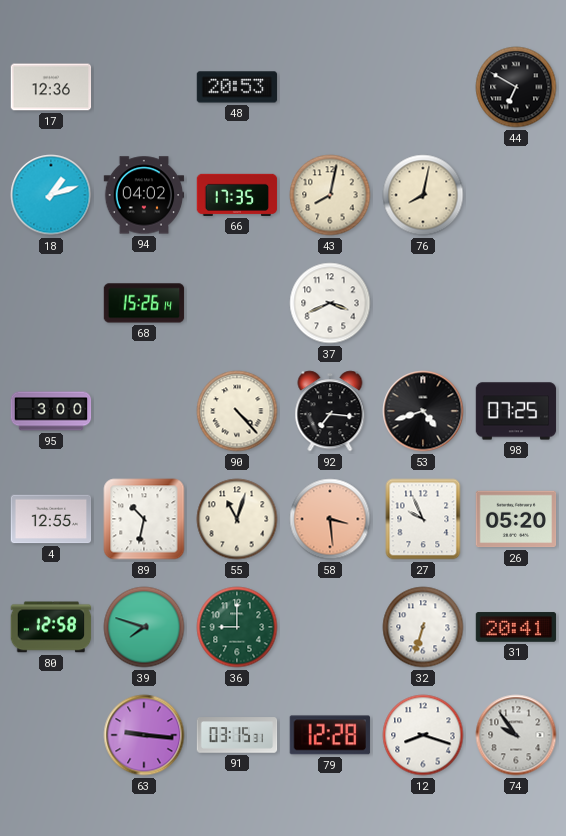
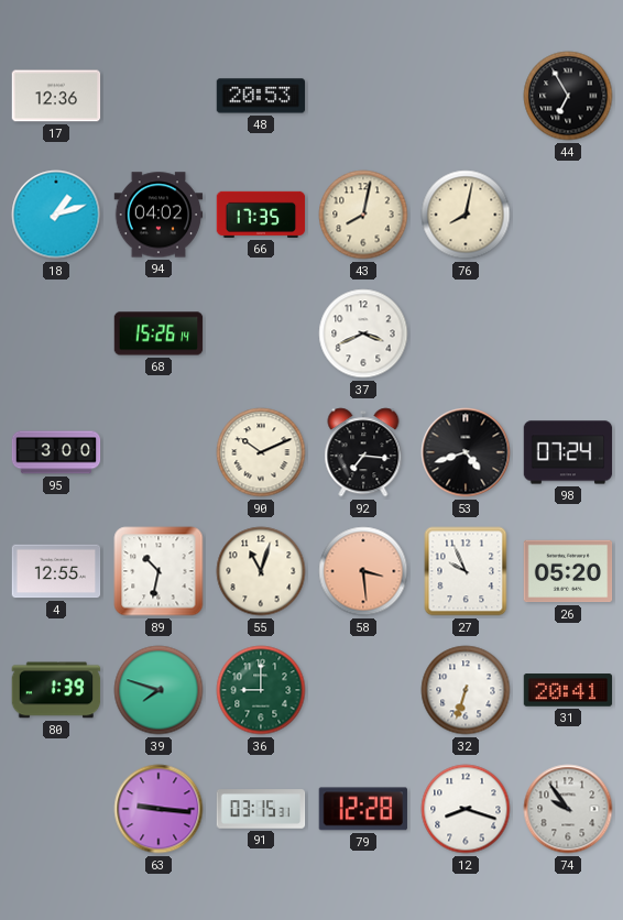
44: 6:50 -> 6:55 (568, 96)
90: 4:23 -> 10:11 (261, 452)
98: 07:25 -> 07:24 (568, 452)
80: 12:58 -> 1:39 (56, 690)
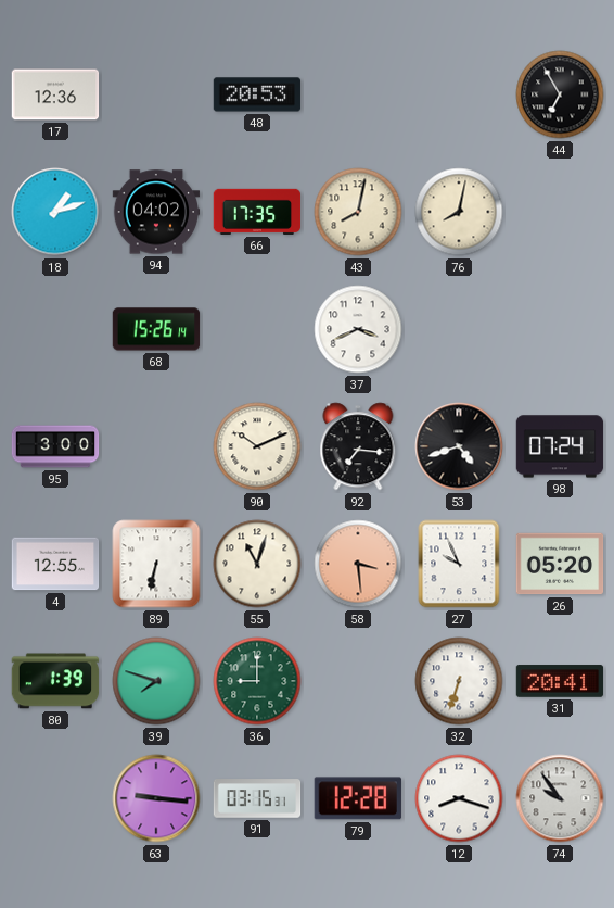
89: 10:32 -> 6:32 (156, 564)
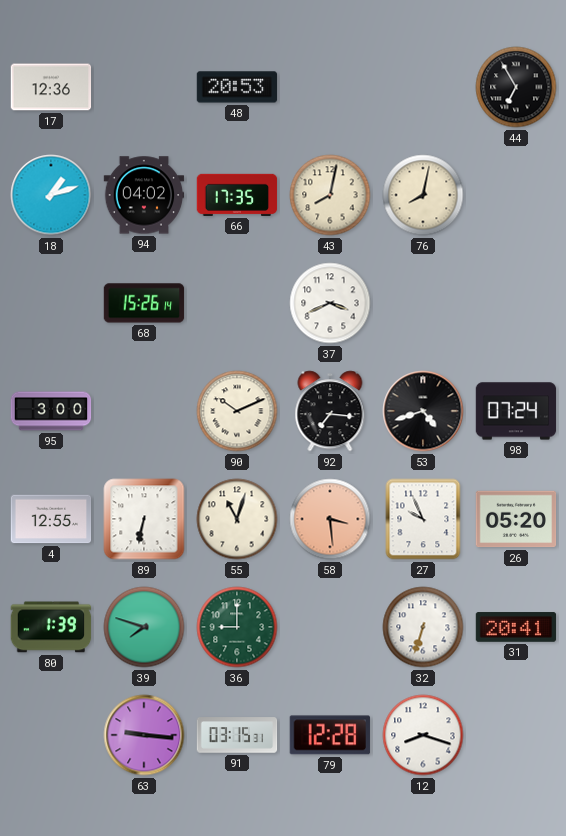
74: 9:54 -> none (560, 798)
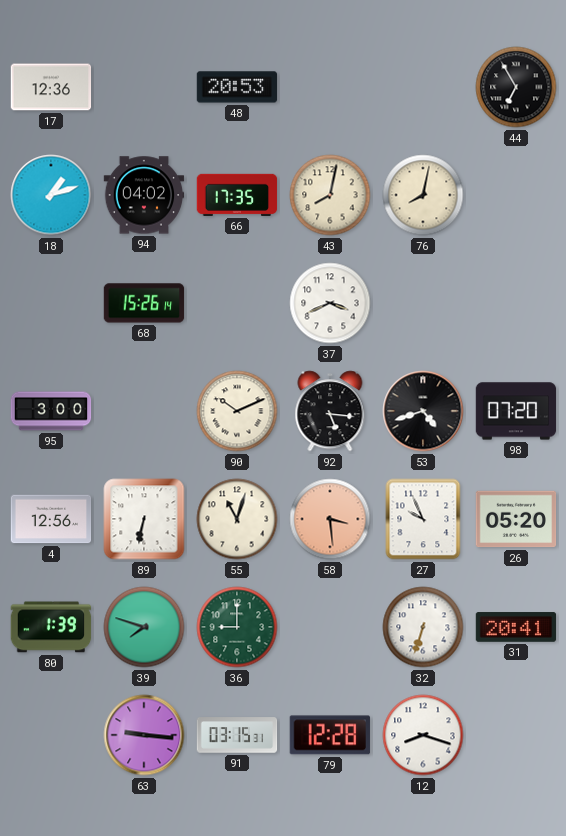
92: 7:16 -> 5:16 (330, 411)
98: 07:24 -> 07:20 (516, 411)
4: 12:55 -> 12:56 (51, 519)
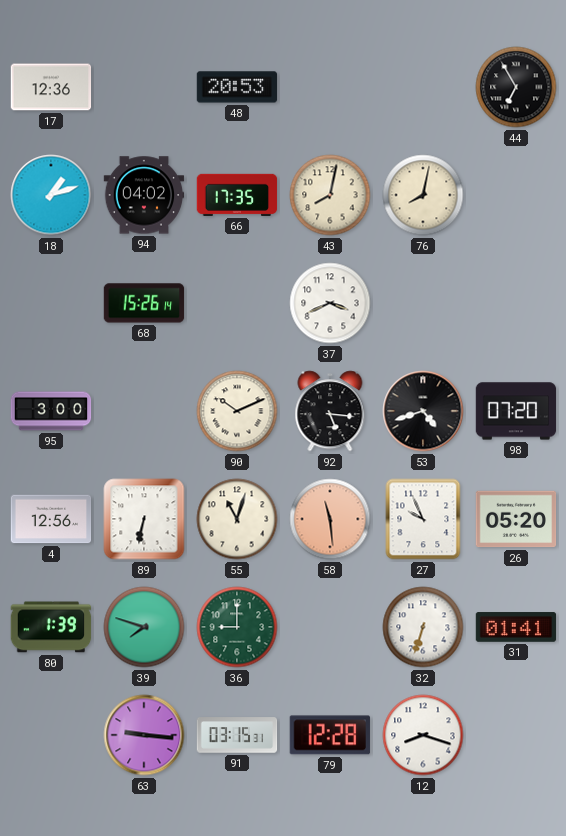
58: 3:29 -> 11:29 (330, 519)
31: 20:41 -> 01:41 (516, 627)
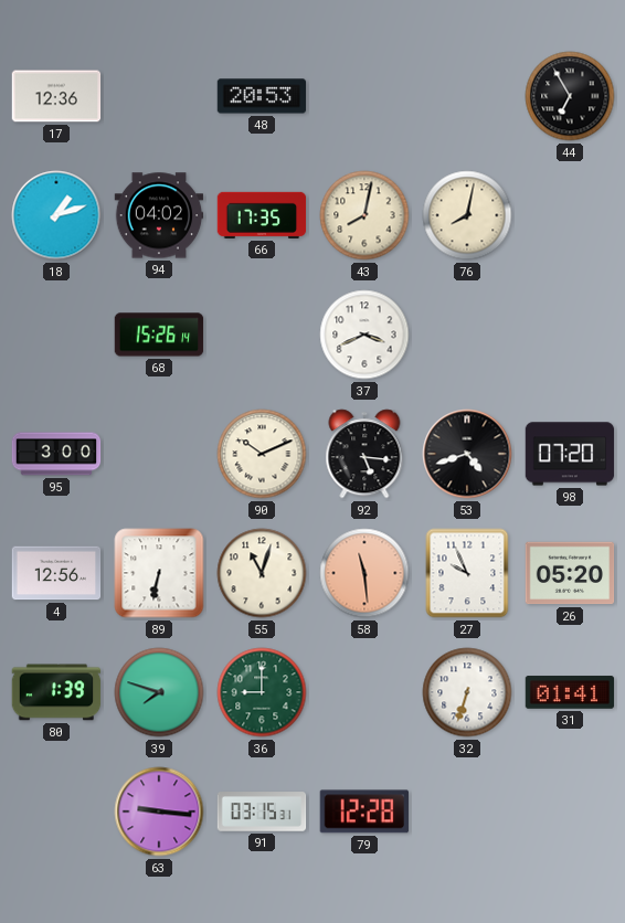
12: 8:18 -> none (423, 735)
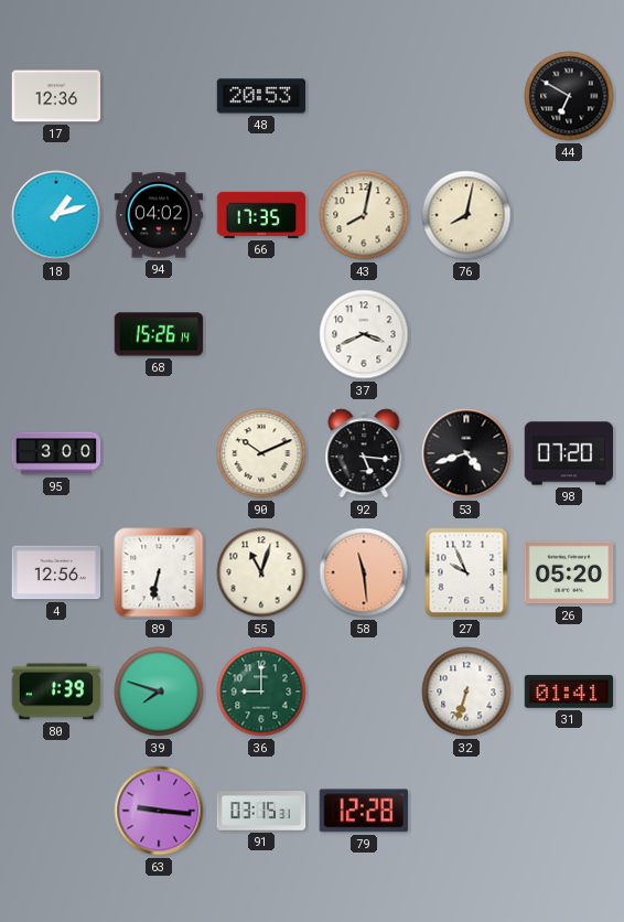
44: 6:55 -> 6:50 (569, 96)
